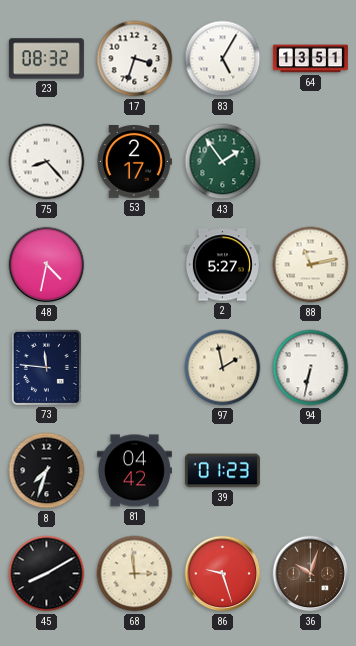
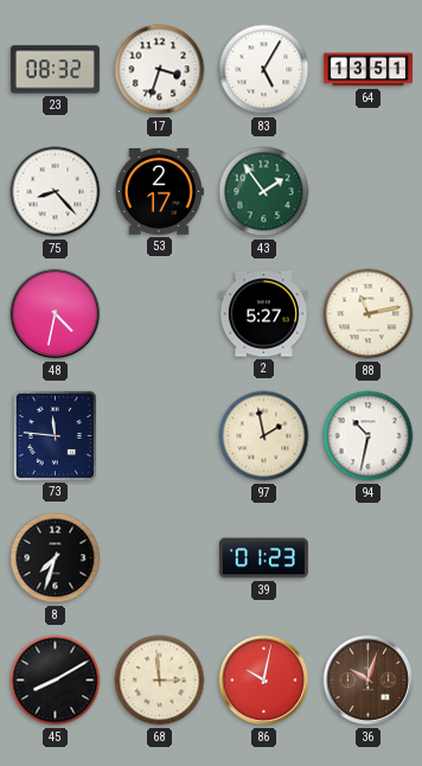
94: 6:32 -> 10:32 (369, 436)
81: 04:42 -> none (134, 471)
86: 9:27 -> 10:02 (264, 681)
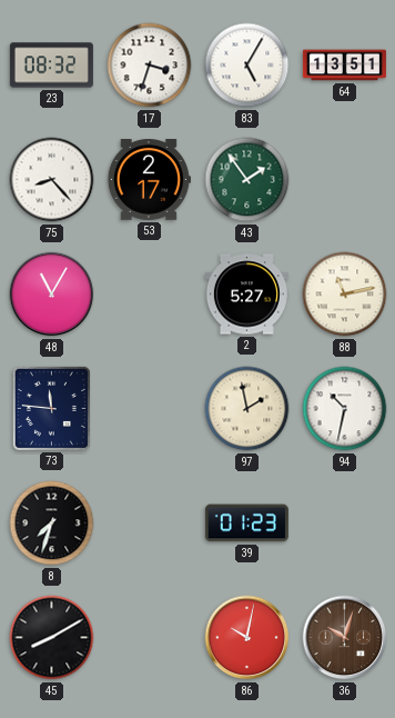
48: 4:32 -> 11:05 (52, 295)
68: 2:59 -> none (160, 681)
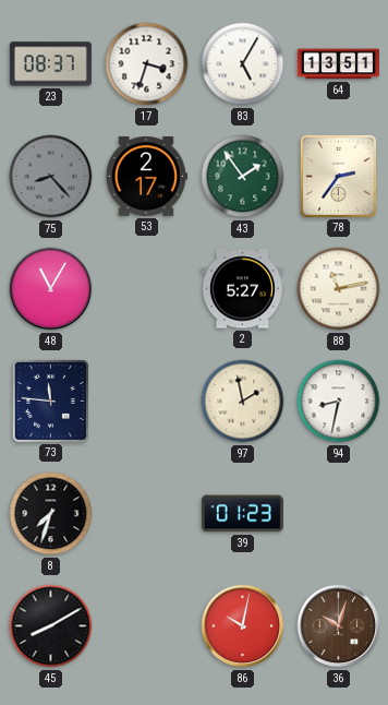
23: 08:32 -> 08:37 (50, 64)
75 dial: white -> grey (51, 177)
78: none -> 2:36 (338, 176)
94: 10:32 -> 8:32 (339, 402)
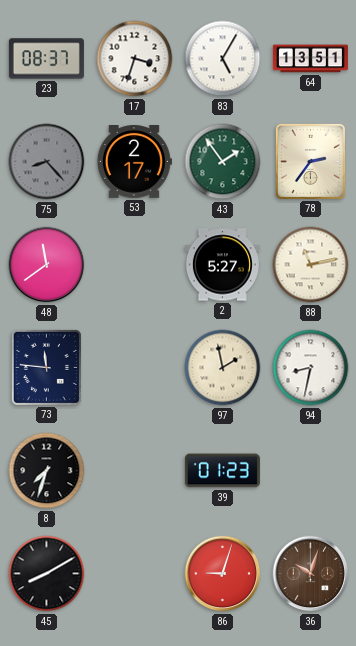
48: 11:05 -> 11:39 (47, 265)
86: 10:02 -> 9:03 (223, 574)
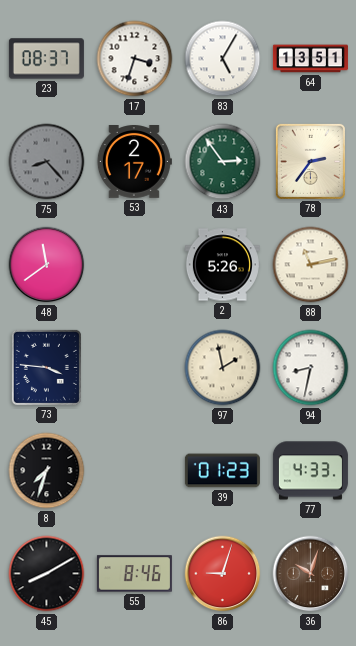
43: 1:54 -> 2:54 (223, 162)
2: 5:27 -> 5:26 (222, 265)
73: 11:46 -> 3:46 (46, 367)
77: none -> 4:33 (310, 471)
55: none -> 8:46 (134, 574)
